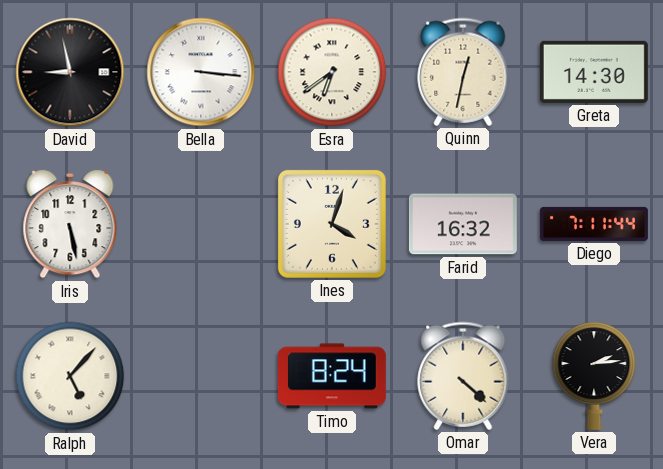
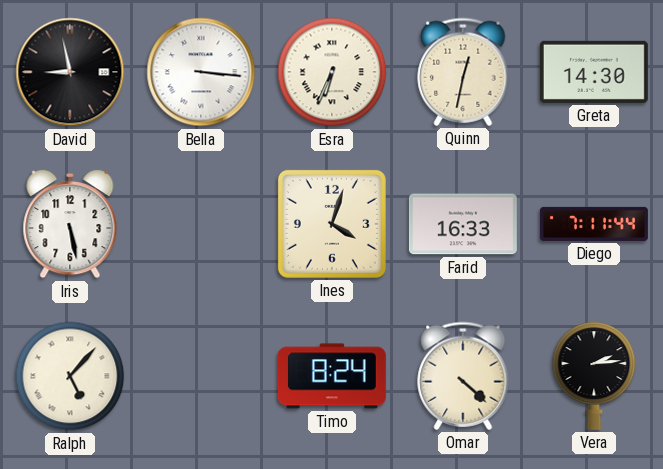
Esra: 6:39 -> 6:34 (332, 72)
Farid: 16:32 -> 16:33 (463, 224)
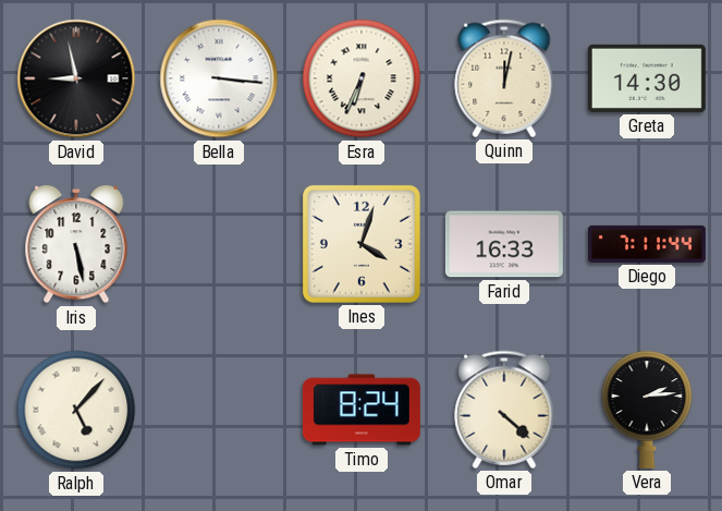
Quinn: 12:32 -> 12:02 (504, 78)
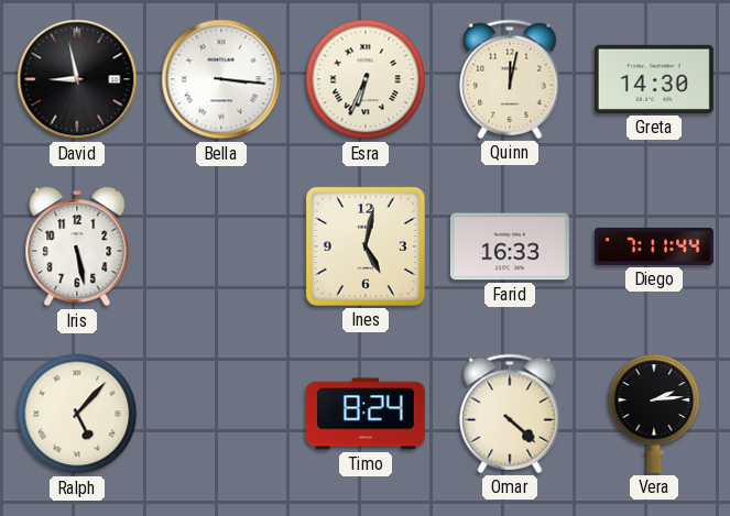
Ines: 4:03 -> 5:02 (366, 246)
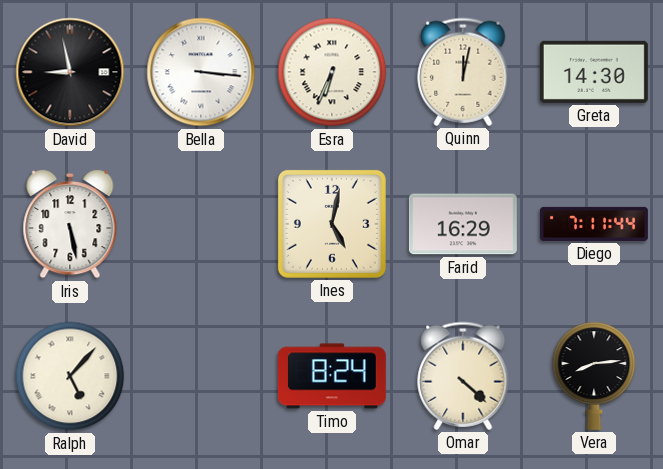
Farid: 16:33 -> 16:29 (463, 224)
Vera: 2:14 -> 8:14 (594, 376)
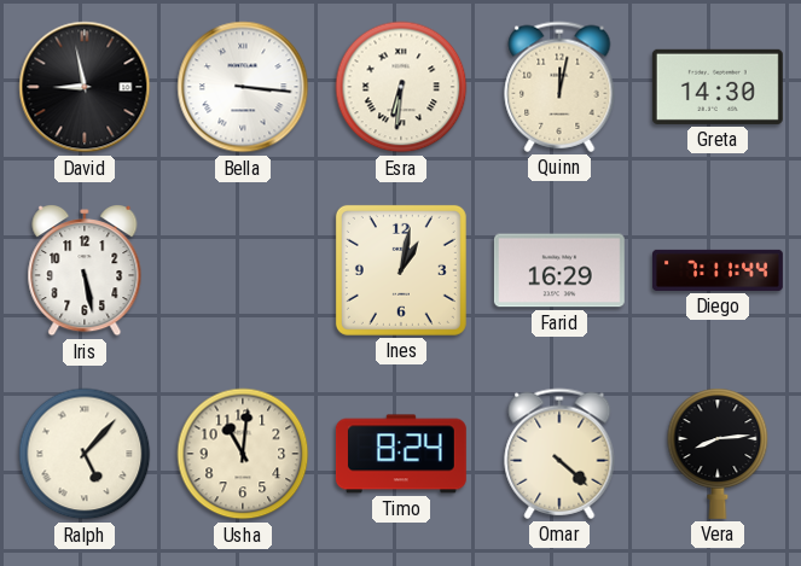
Esra: 6:34 -> 6:31 (401, 87)
Ines: 5:02 -> 1:02 (401, 270)
Usha: none -> 11:01 (243, 454)
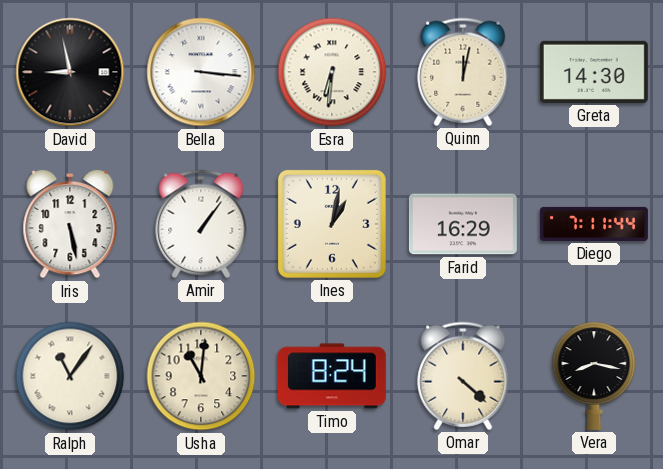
Amir: none -> 1:06 (201, 224)
Ralph: 5:07 -> 11:06 (70, 376)
Vera: 8:14 -> 8:17 (594, 376)
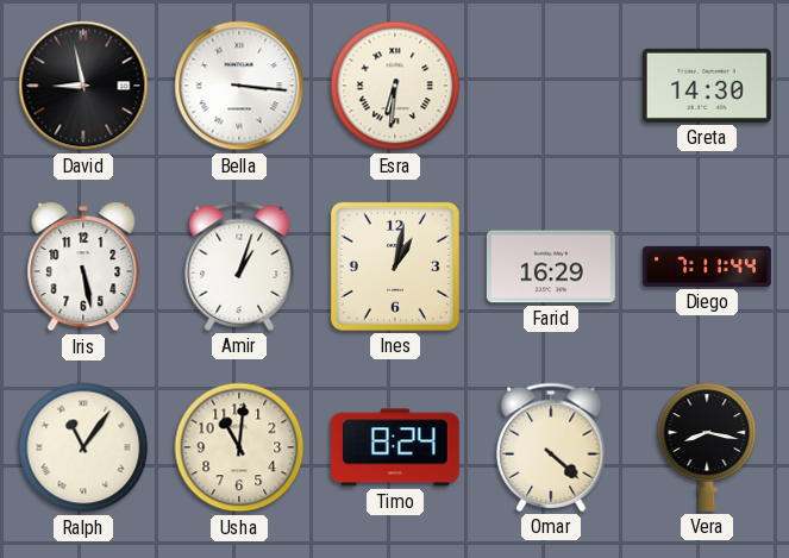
Quinn: 12:02 -> none (463, 72)
Amir: 1:06 -> 1:03 (239, 267)
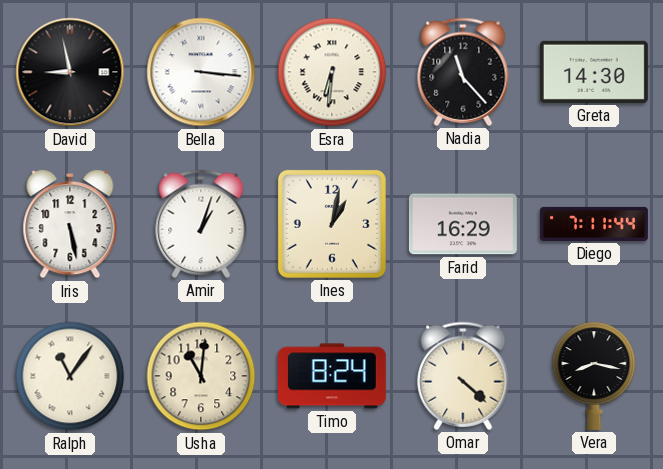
Nadia: none -> 11:23 (463, 72)
